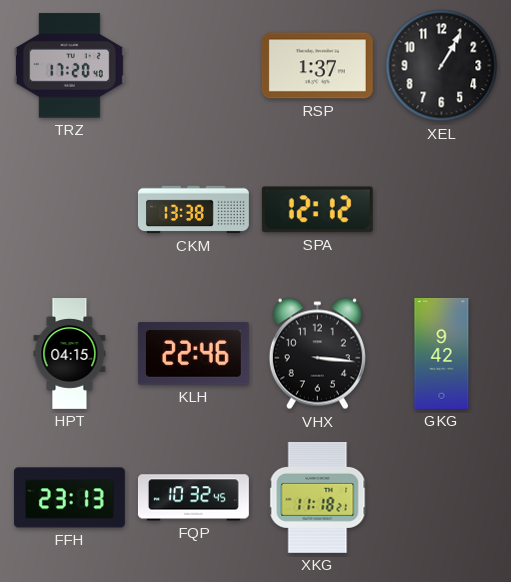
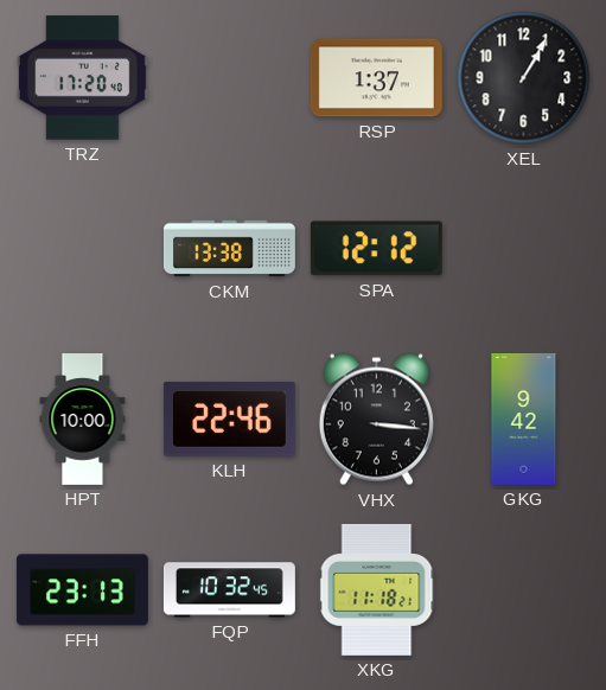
HPT: 04:15 -> 10:00 (83, 420)
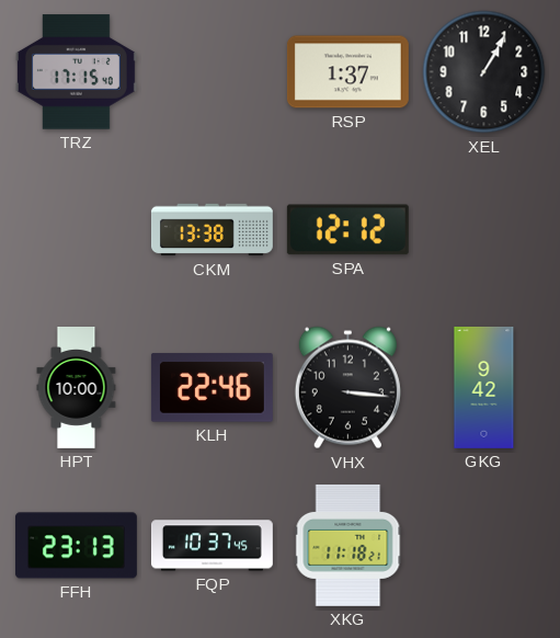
TRZ: 17:20 -> 17:15 (76, 72)
FQP: 10:32 -> 10:37 (212, 546)
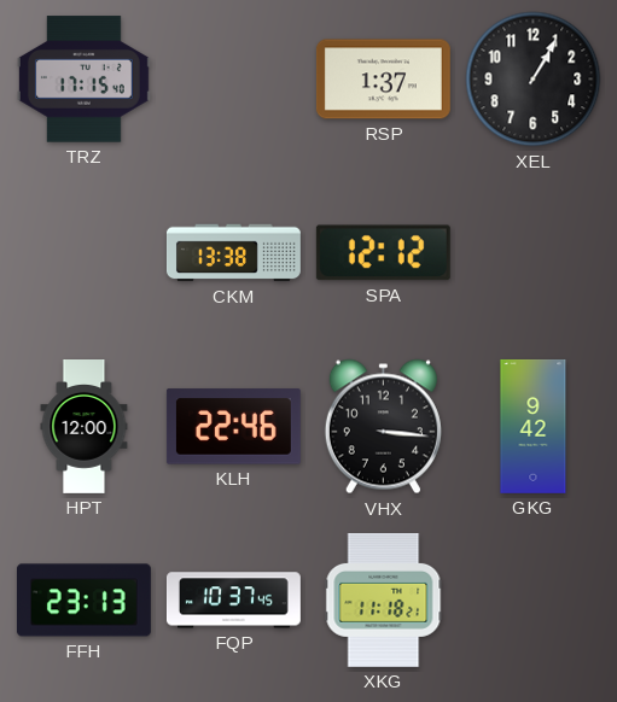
HPT: 10:00 -> 12:00 (85, 427)
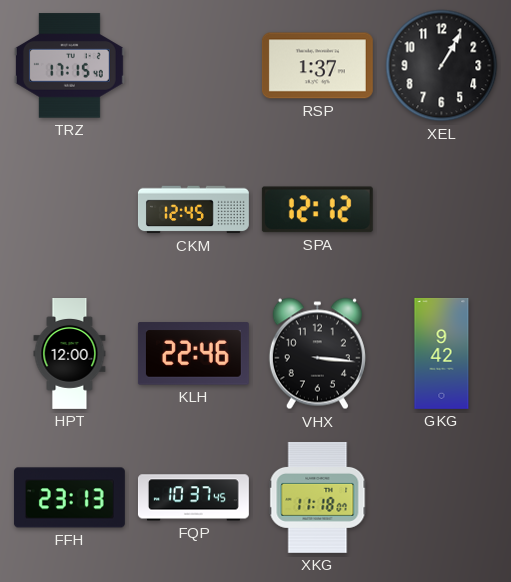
CKM: 13:38 -> 12:45 (193, 210)
XKG: 11:18:21 -> 11:18:07 (318, 497)
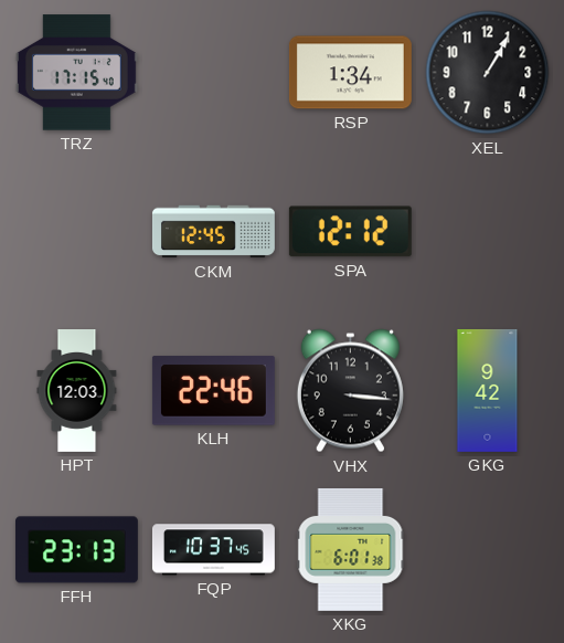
RSP: 1:37 -> 1:34 (350, 73)
HPT: 12:00 -> 12:03 (77, 391)
XKG: 11:18 -> 6:01 (351, 549)
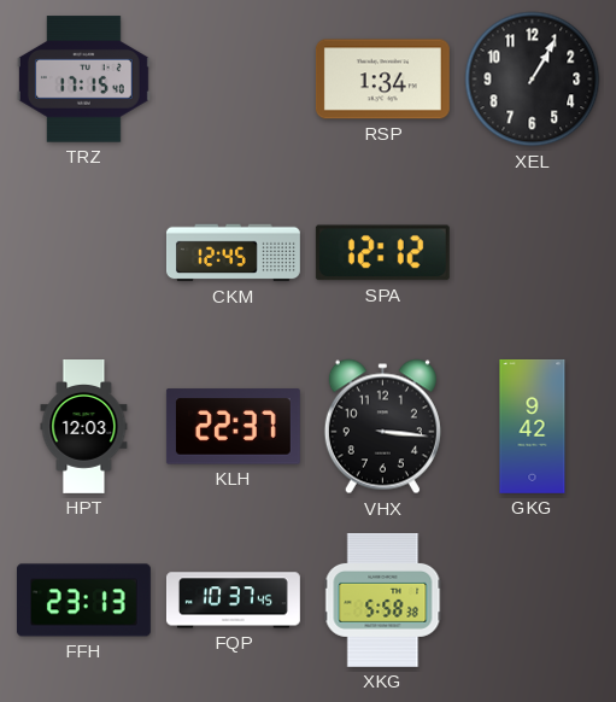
KLH: 22:46 -> 22:37 (233, 427)
XKG: 6:01 -> 5:58 (383, 599)
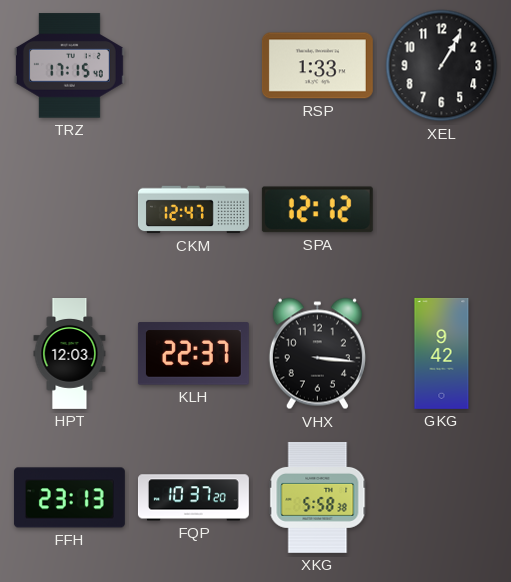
RSP: 1:34 -> 1:33 (317, 66)
CKM: 12:45 -> 12:47 (193, 210)
FQP: 10:37:45 -> 10:37:20 (193, 498)
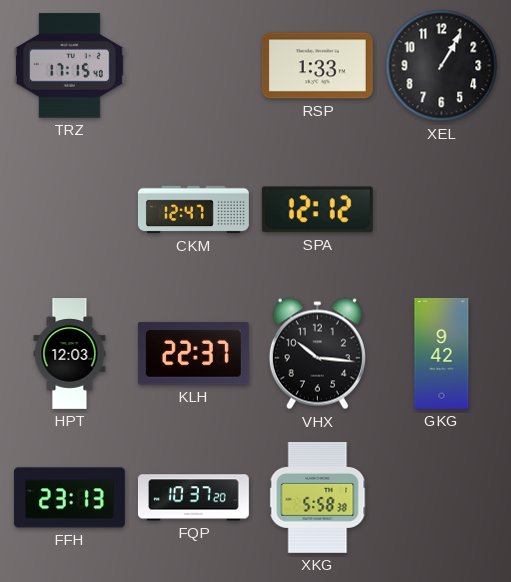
VHX: 3:16 -> 10:16 (317, 354)
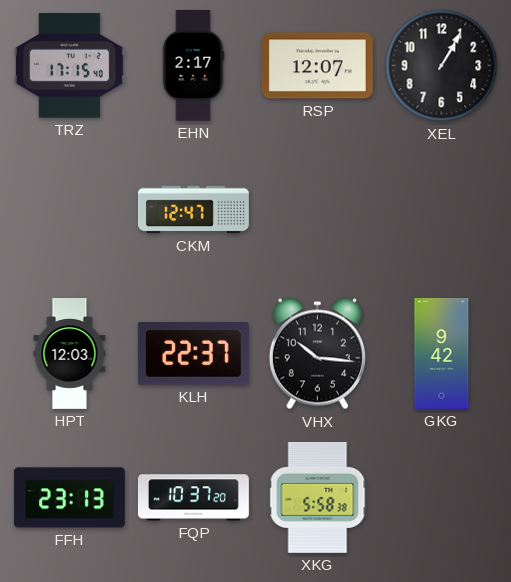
EHN: none -> 2:17 (193, 65)
RSP: 1:33 -> 12:07 (317, 66)
SPA: 12:12 -> none (317, 210)
